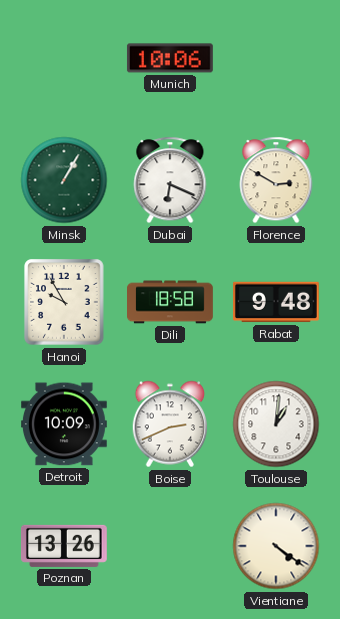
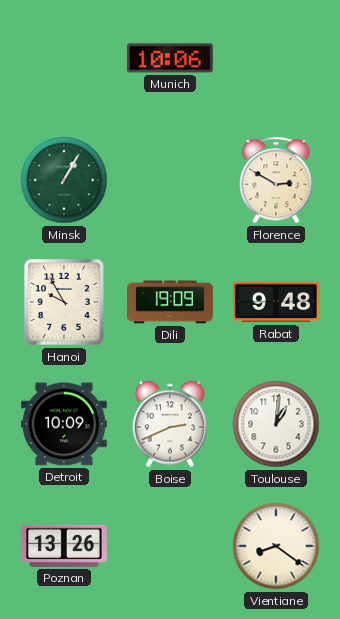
Dubai: 6:19 -> none (170, 180)
Dili: 18:58 -> 19:09 (170, 302)
Vientiane: 4:21 -> 8:21 (276, 546)
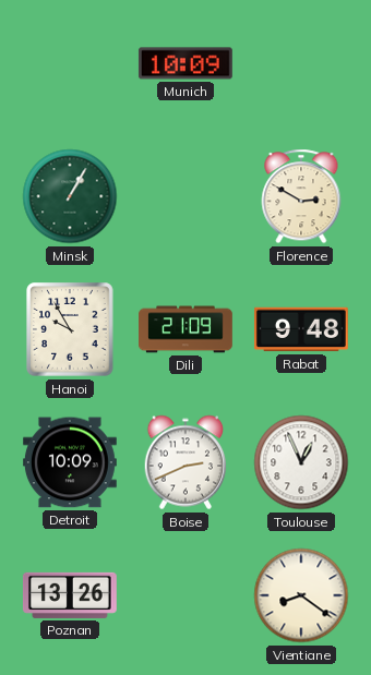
Munich: 10:06 -> 10:09 (185, 63)
Dili: 19:09 -> 21:09 (185, 329)
Toulouse: 1:01 -> 12:56 (301, 462)
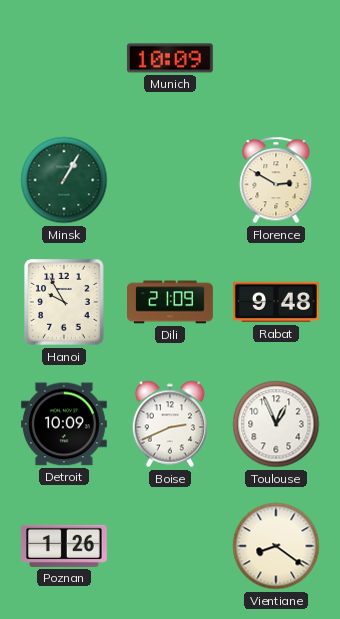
Poznan: 13:26 -> 1:26 (64, 546)
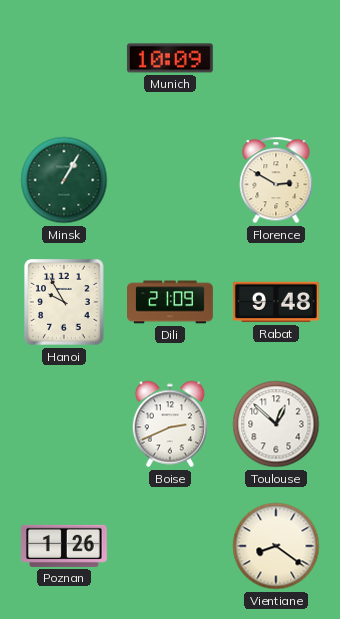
Detroit: 10:09 -> none (65, 424)
Toulouse: 12:56 -> 12:52 (276, 424)
